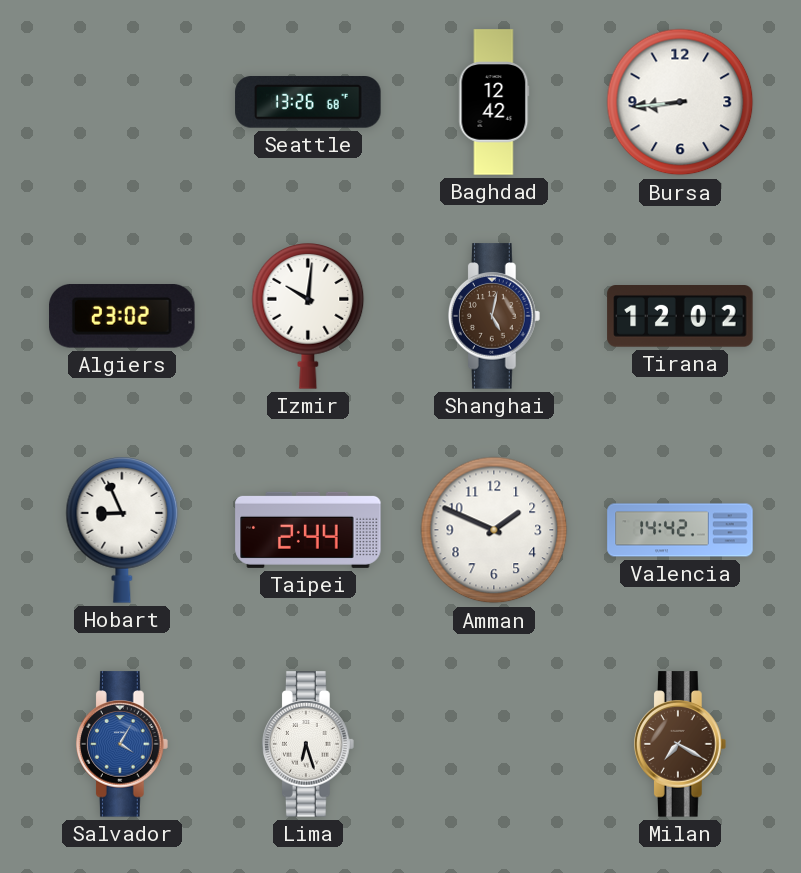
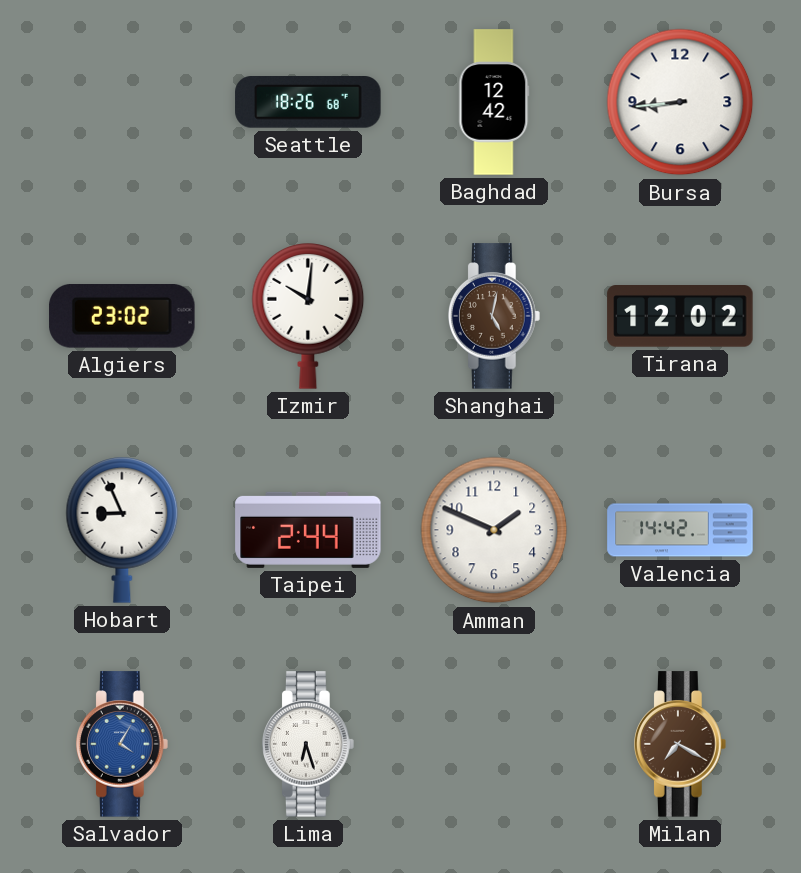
Seattle: 13:26 -> 18:26 (308, 103)
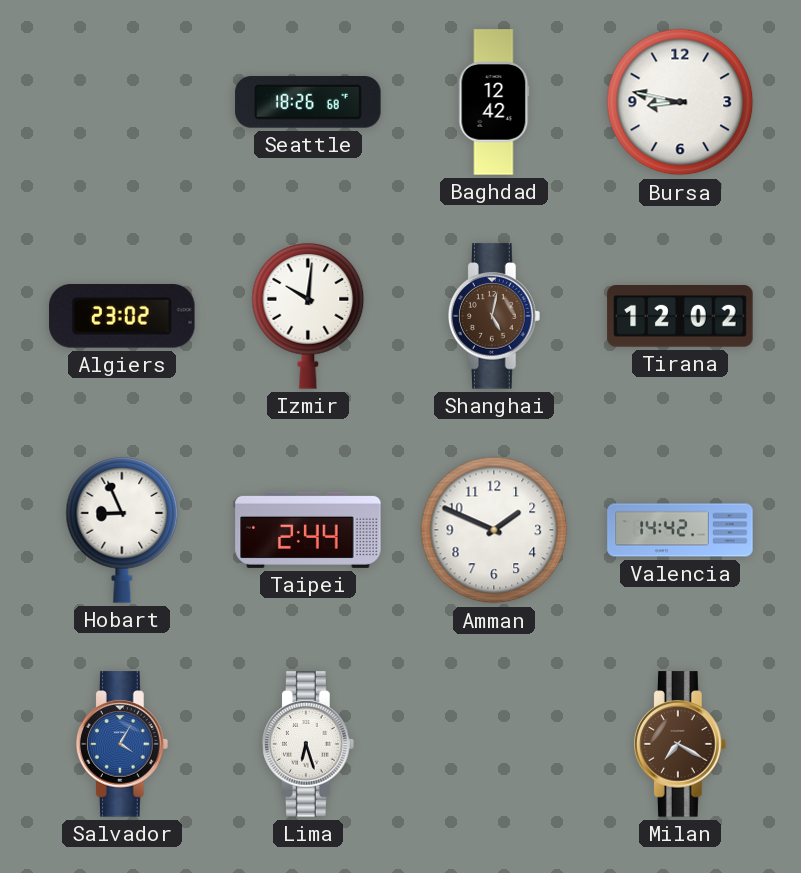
Bursa: 8:44 -> 8:47 (680, 102)
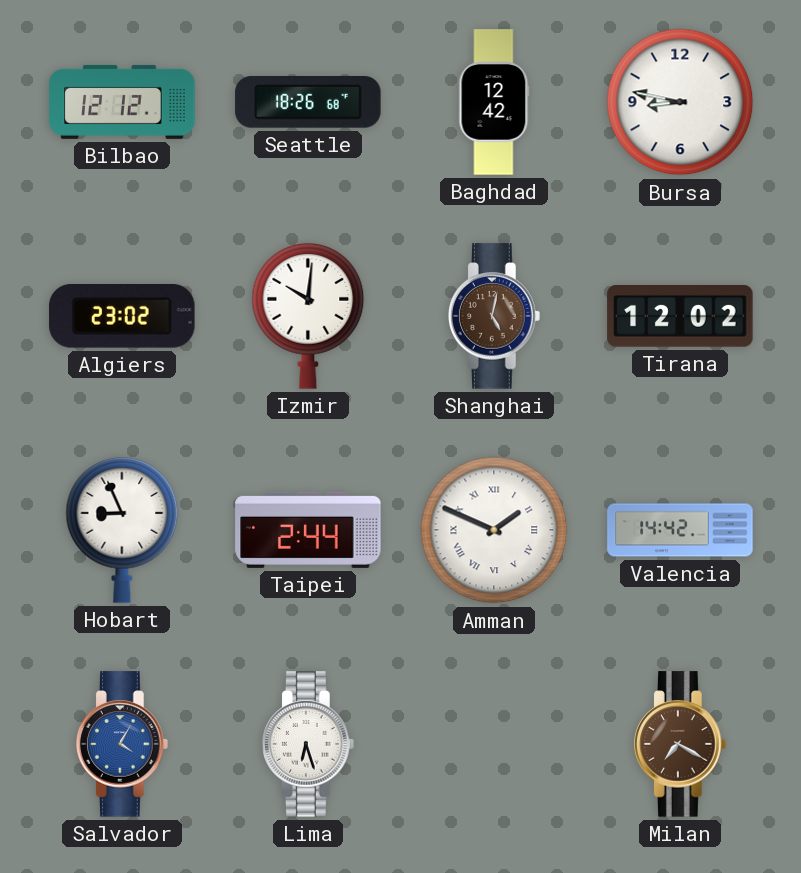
Bilbao: none -> 12:12 (122, 102)
Amman numerals: Arabic -> Roman (494, 530)
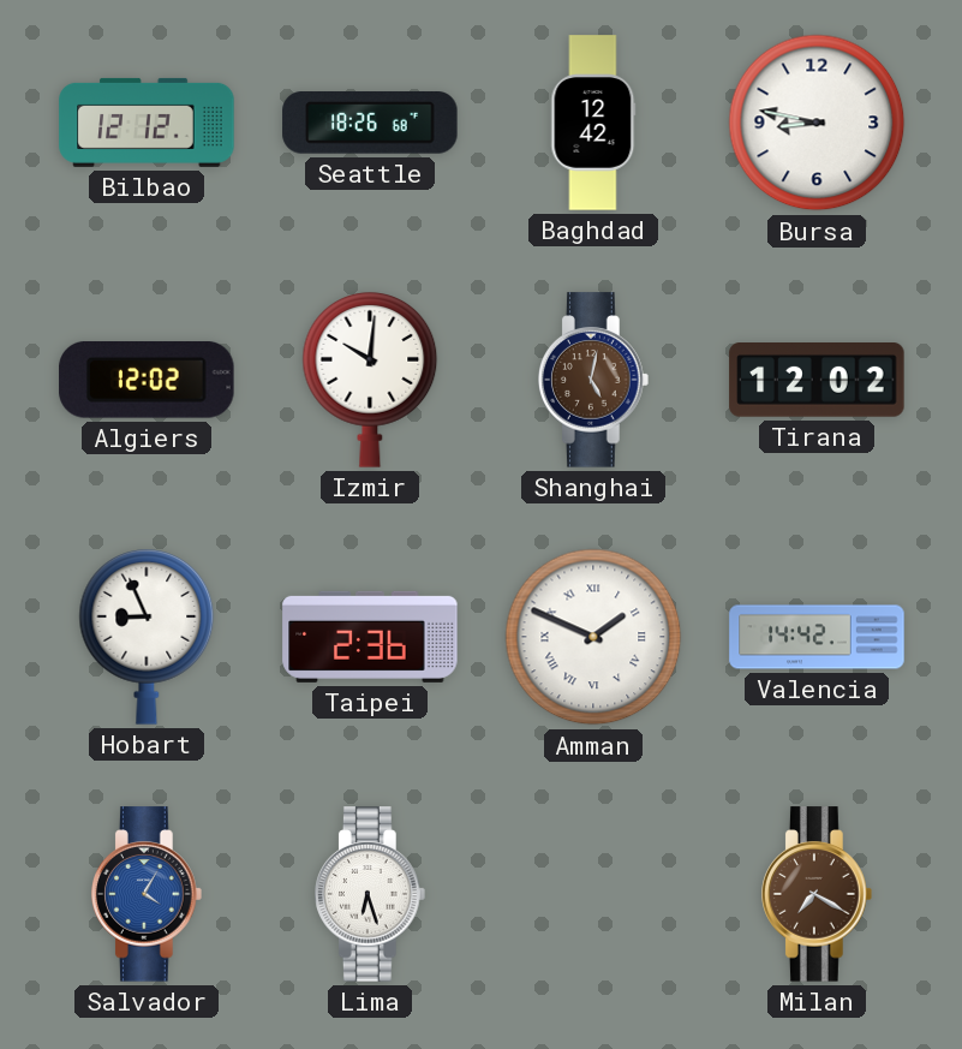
Algiers: 23:02 -> 12:02 (147, 381)
Taipei: 2:44 -> 2:36 (370, 637)
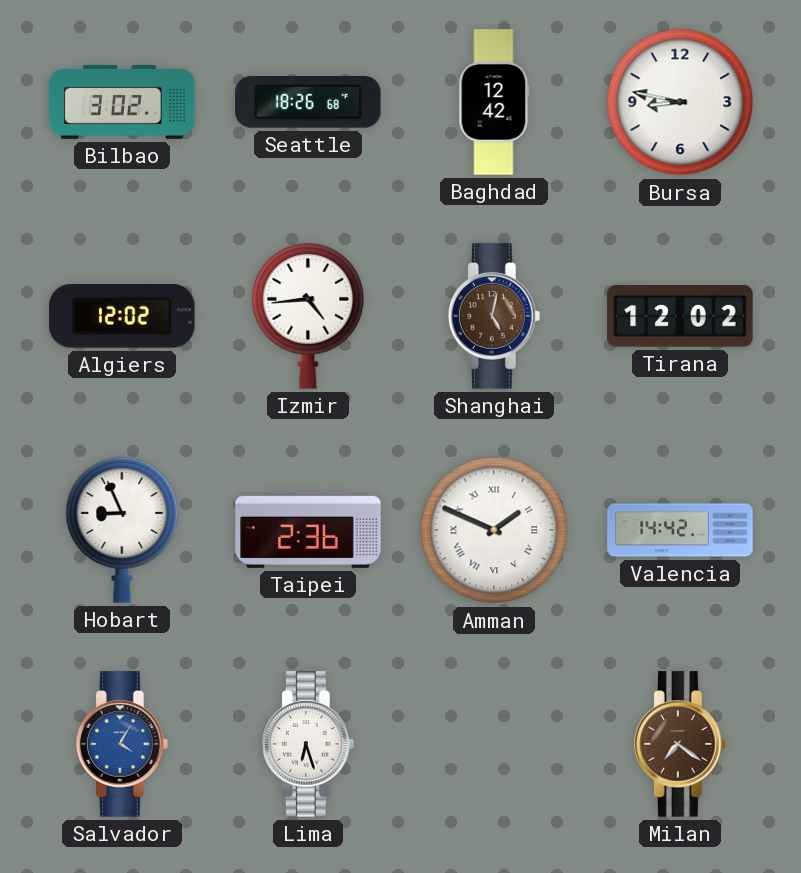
Bilbao: 12:12 -> 3:02 (122, 102)
Izmir: 10:01 -> 4:44 (308, 317)
Milan: 7:20 -> 7:21 (681, 744)
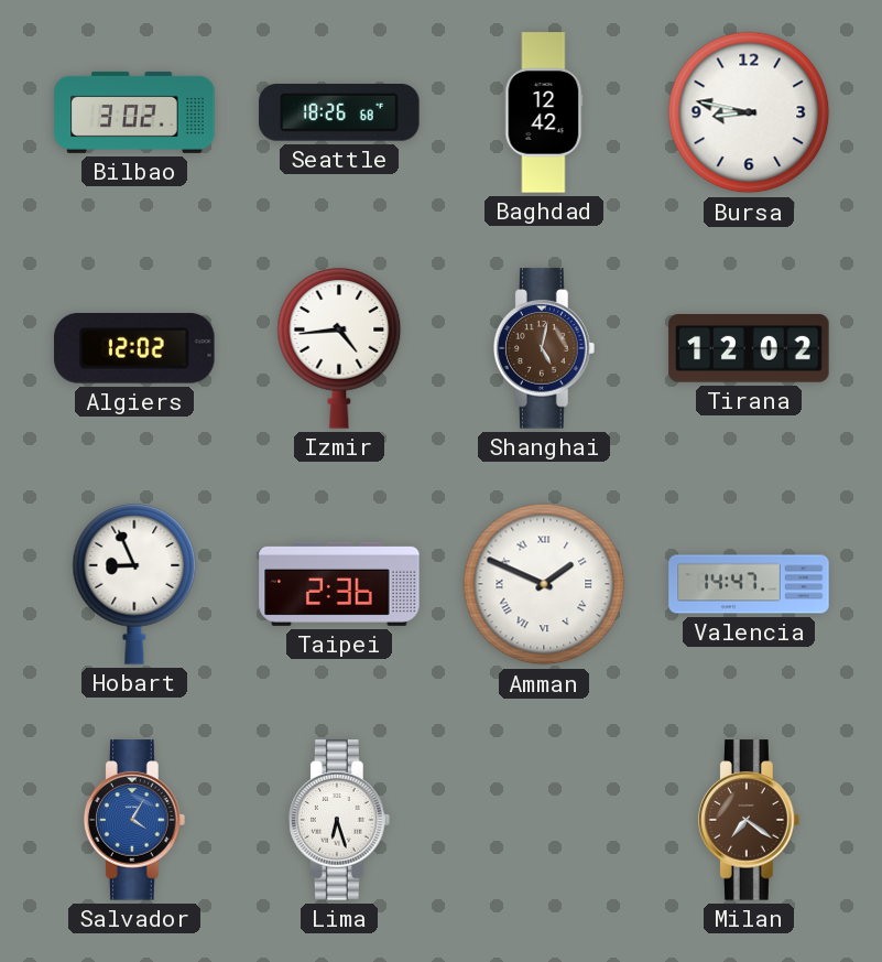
Valencia: 14:42 -> 14:47 (749, 584)
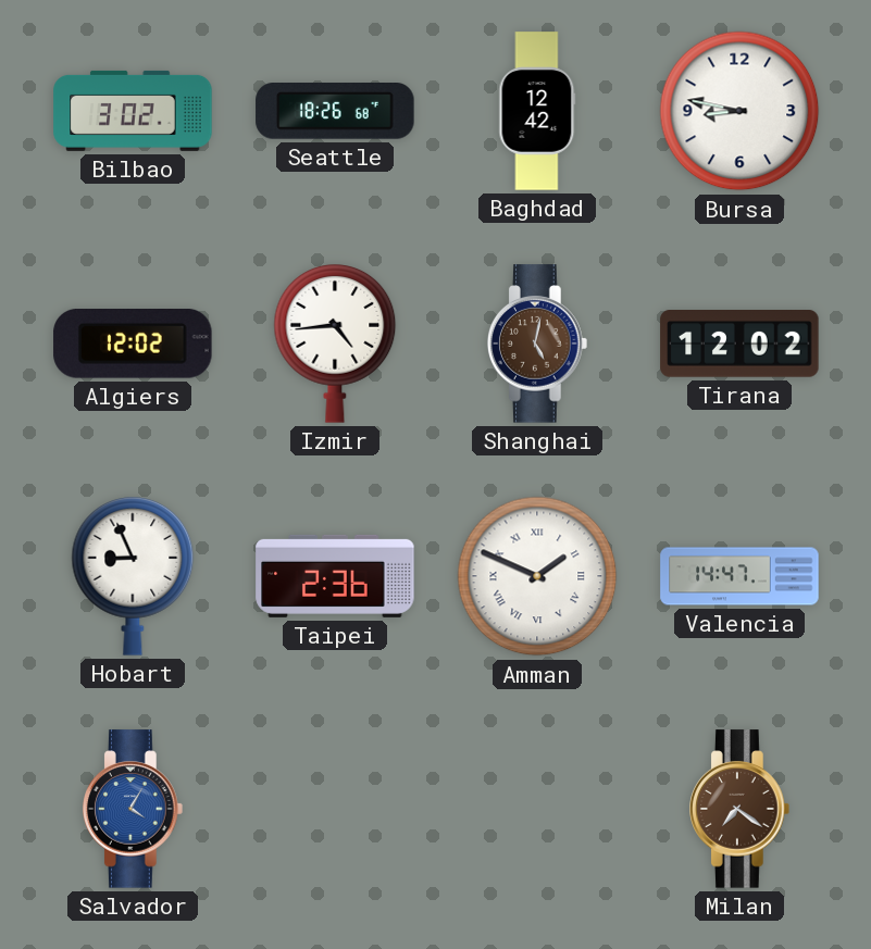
Lima: 6:27 -> none (340, 820)
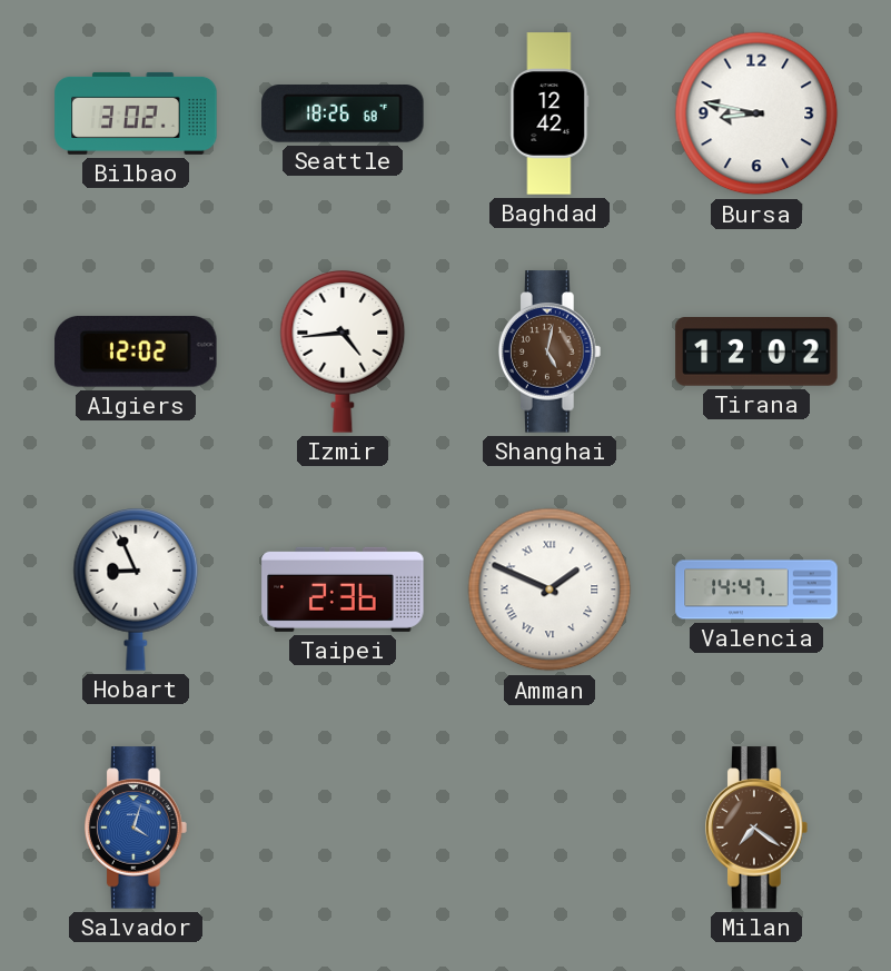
Salvador: 4:05 -> 4:03 (137, 828)
